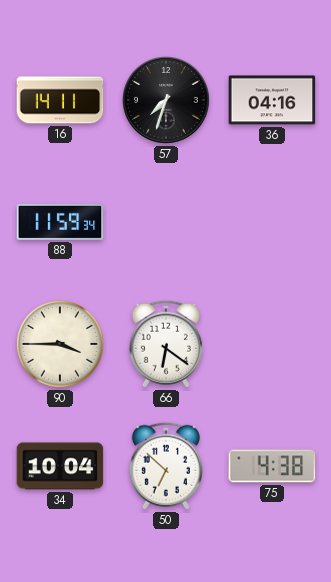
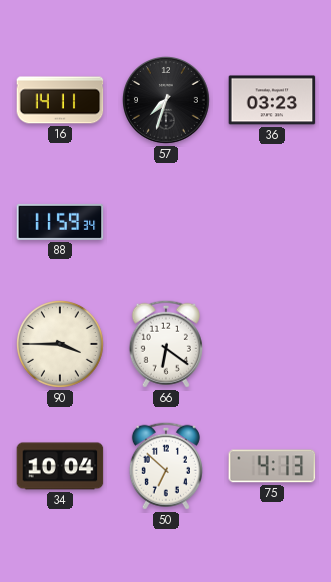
36: 04:16 -> 03:23 (272, 100)
75: 4:38 -> 4:13 (272, 466)
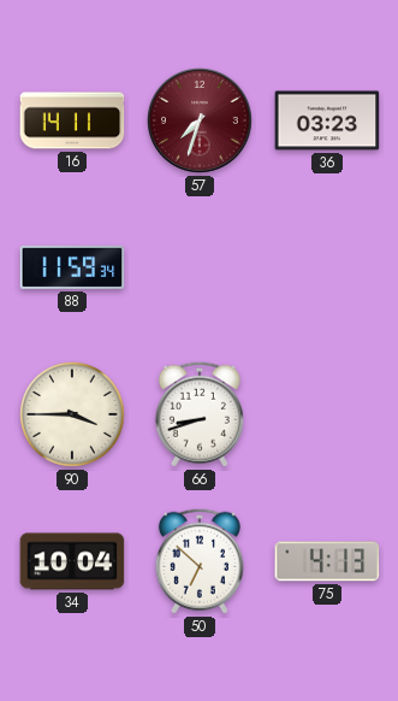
57 dial: black -> burgundy (200, 120)
66: 6:21 -> 8:42 (200, 414)
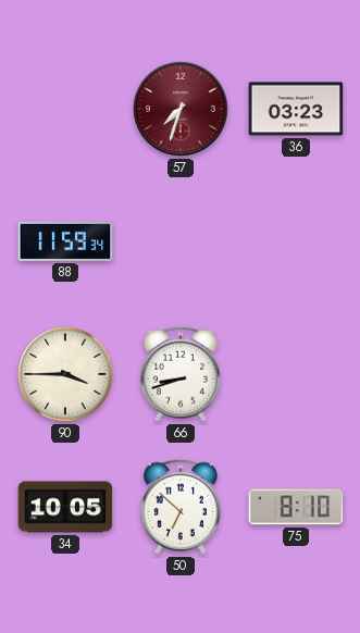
16: 14:11 -> none (72, 120)
34: 10:04 -> 10:05 (65, 507)
75: 4:13 -> 8:10 (296, 507)
